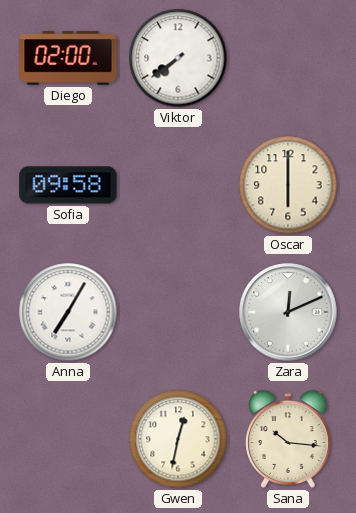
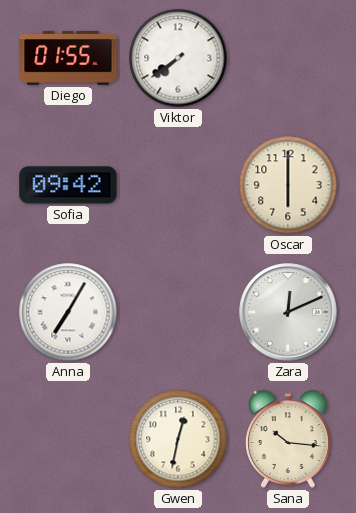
Diego: 02:00 -> 01:55 (68, 59)
Sofia: 09:58 -> 09:42 (68, 185)
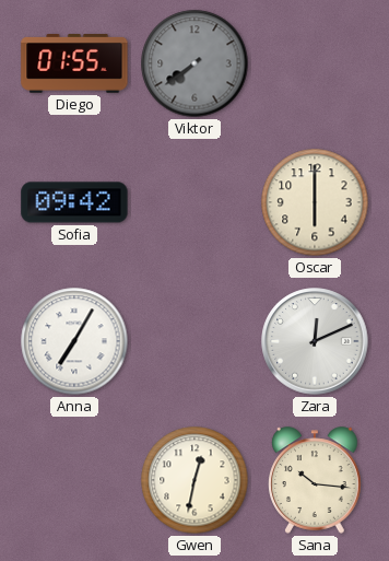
Viktor dial: white -> grey (194, 63)
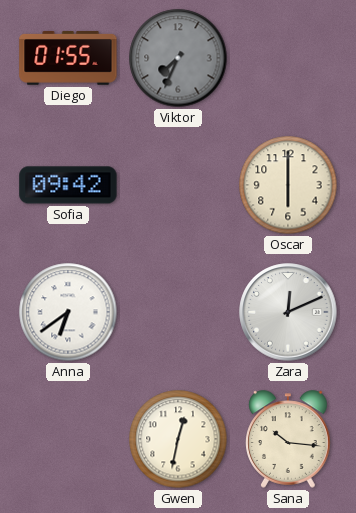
Viktor: 7:39 -> 7:34 (178, 58)
Anna: 7:05 -> 6:39 (68, 312)
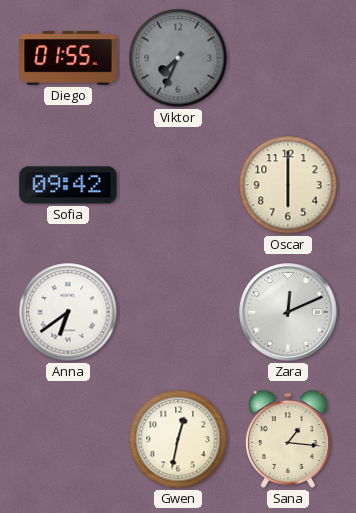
Sana: 10:16 -> 1:16 (288, 439)
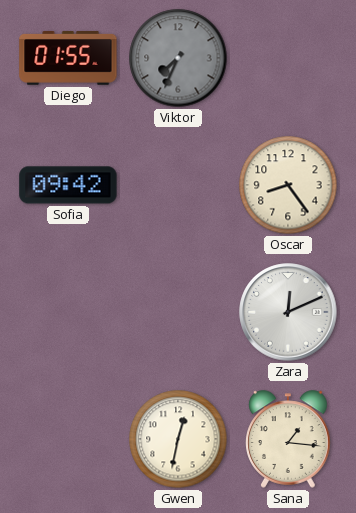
Oscar: 6:00 -> 8:24 (288, 185)
Anna: 6:39 -> none (68, 312)
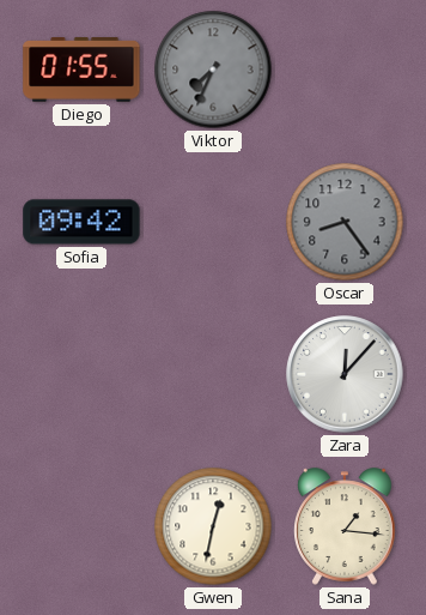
Oscar dial: cream -> grey (345, 222)
Zara: 12:11 -> 12:07 (345, 374)
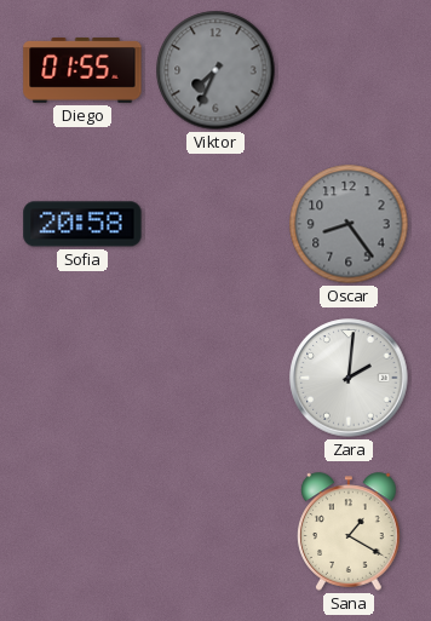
Sofia: 09:42 -> 20:58 (82, 224)
Zara: 12:07 -> 2:01 (349, 378)
Gwen: 12:32 -> none (213, 526)
Sana: 1:16 -> 1:20 (349, 531)
